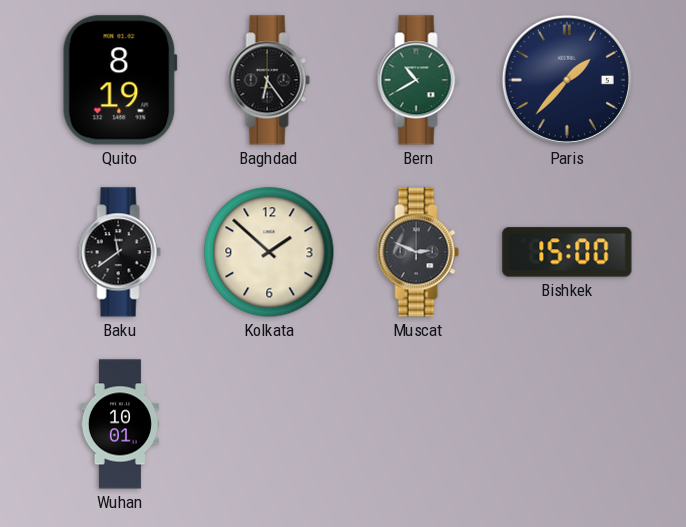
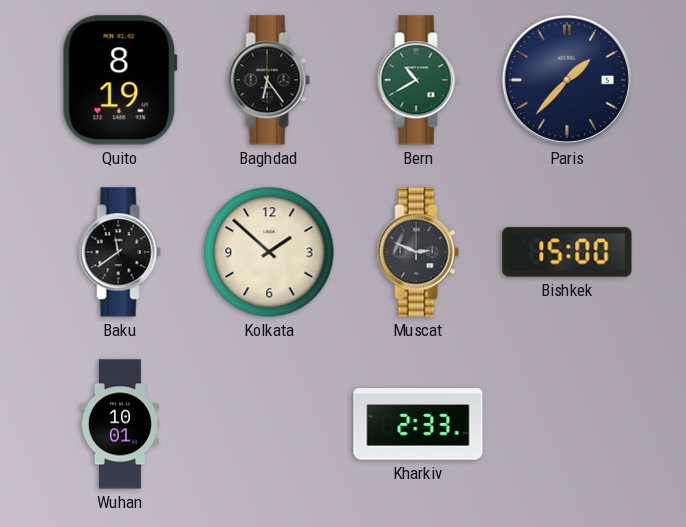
Kharkiv: none -> 2:33 (418, 424)
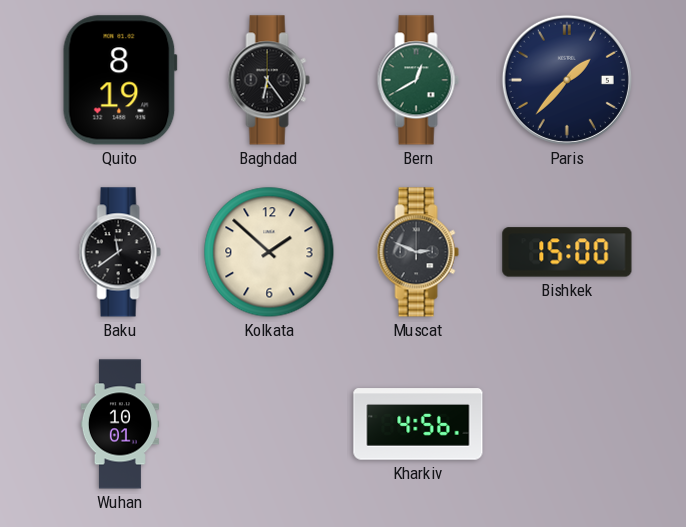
Bern: 10:40 -> 12:40 (418, 80)
Kharkiv: 2:33 -> 4:56 (418, 424)
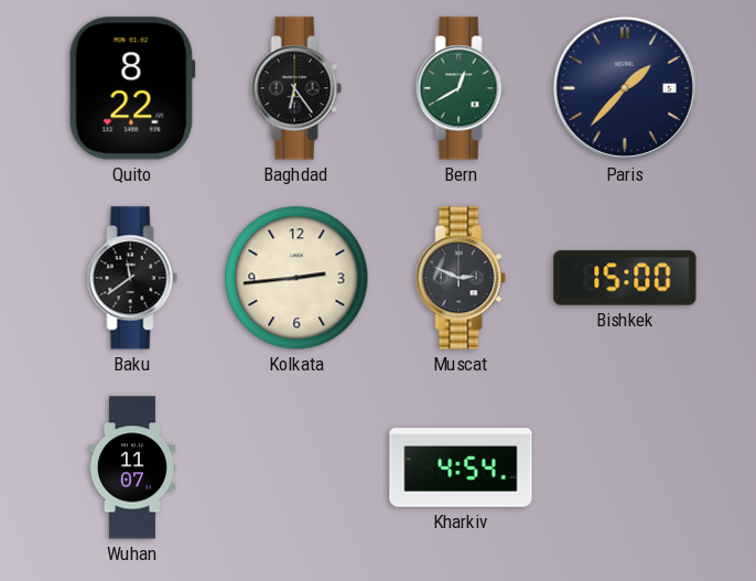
Quito: 8:19 -> 8:22 (132, 88)
Kolkata: 1:52 -> 2:44 (296, 278)
Wuhan: 10:01 -> 11:07 (132, 467)
Kharkiv: 4:56 -> 4:54 (461, 467)
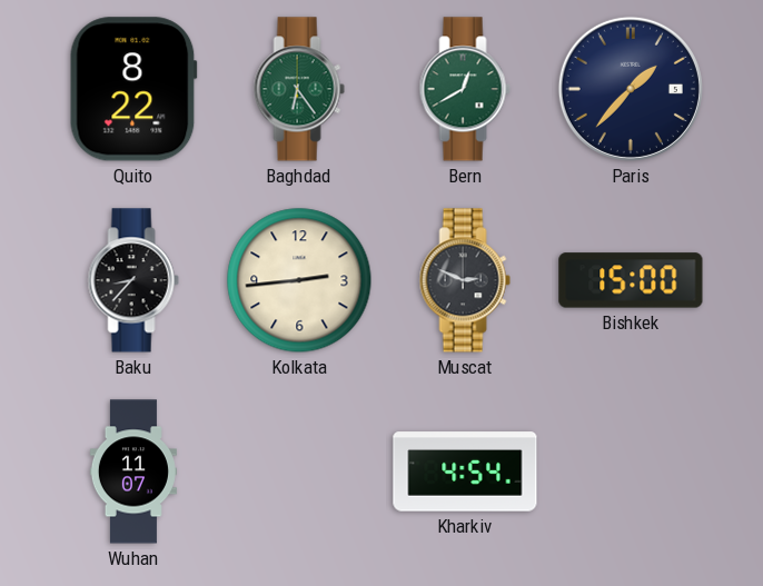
Baghdad dial: black -> green (299, 89)
Baku: 11:39 -> 8:37 (133, 280)
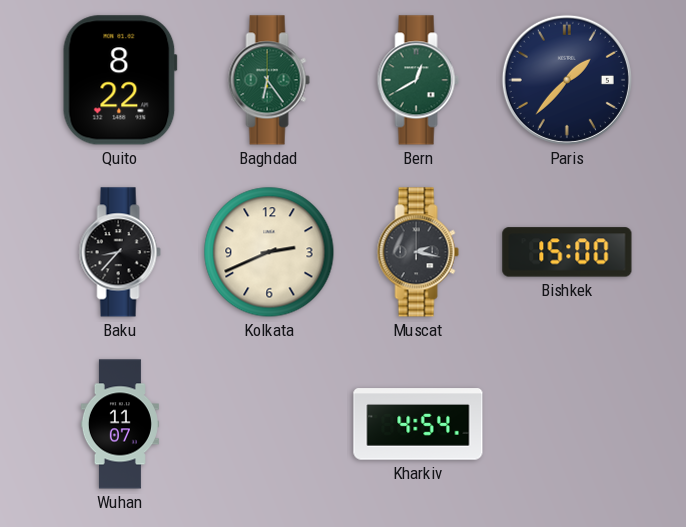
Kolkata: 2:44 -> 2:41 (269, 252)
Muscat: 2:49 -> 2:17 (418, 252)
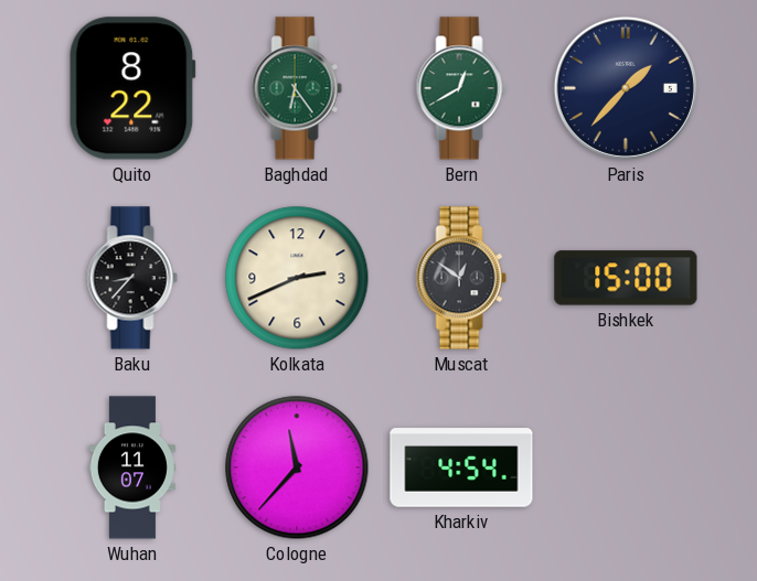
Muscat: 2:17 -> 12:51 (461, 278)
Cologne: none -> 11:37 (297, 467)
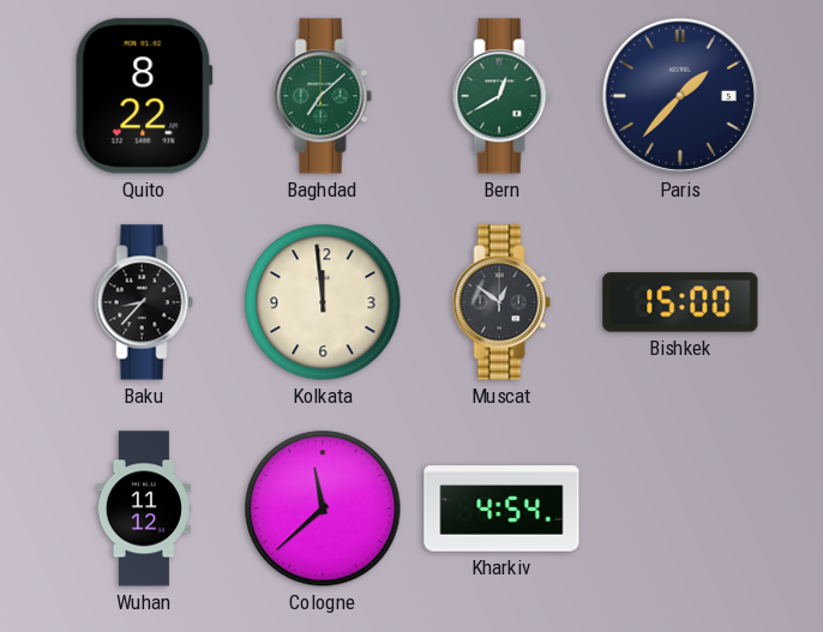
Baghdad: 6:24 -> 7:08 (323, 96)
Kolkata: 2:41 -> 11:59 (323, 302)
Wuhan: 11:07 -> 11:12 (144, 508)
Cologne: 11:37 -> 11:38 (323, 508)
